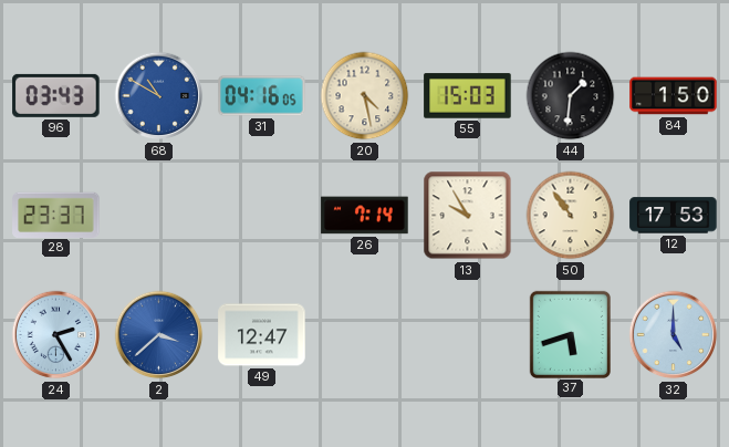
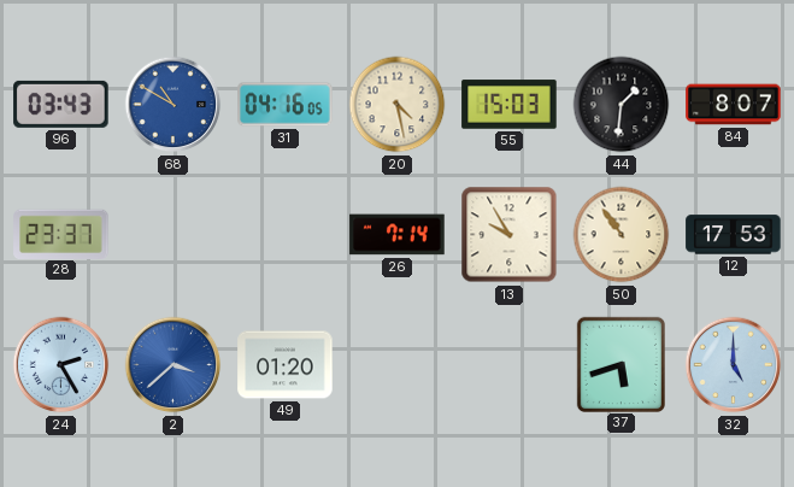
84: 1:50 -> 8:07 (734, 105)
49: 12:47 -> 01:20 (286, 365)
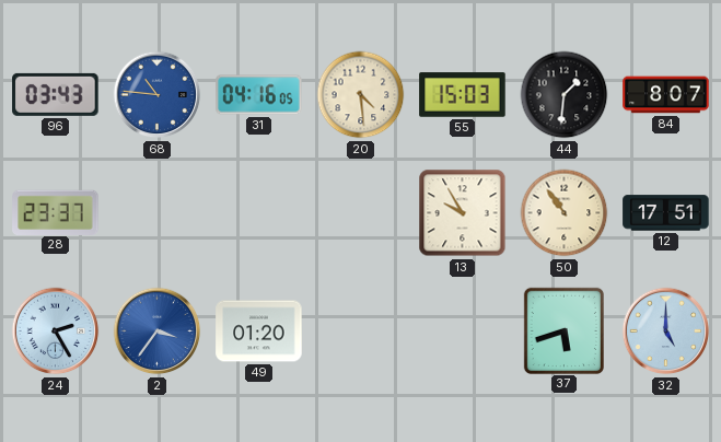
68: 10:50 -> 10:46 (158, 95)
20: 4:28 -> 4:29 (361, 95)
26: 7:14 -> none (398, 235)
12: 17:53 -> 17:51 (666, 213)
2: 3:38 -> 3:36 (158, 331)
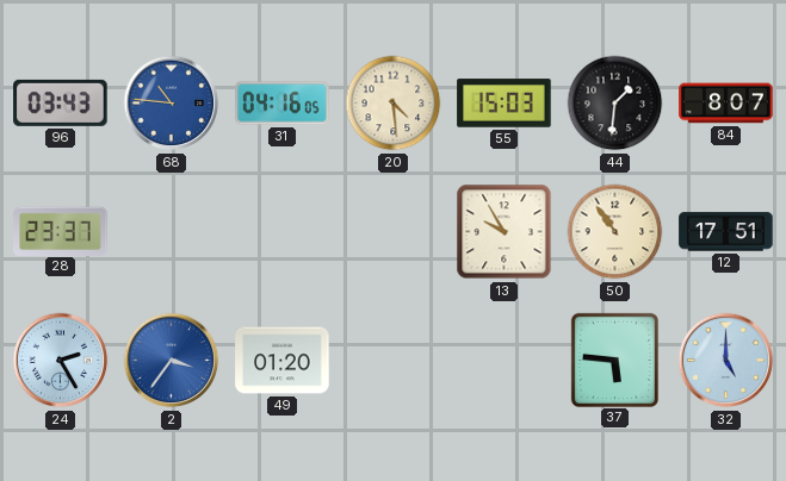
37: 5:42 -> 5:46 (614, 360)
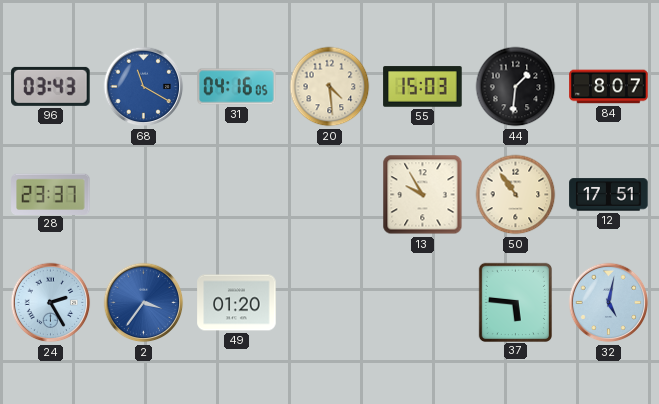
68: 10:46 -> 11:20 (144, 87)
32: 5:00 -> 5:02 (609, 303)
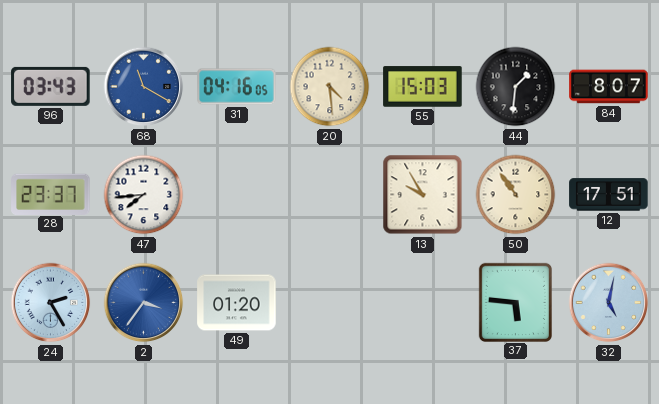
47: none -> 7:44 (144, 195)
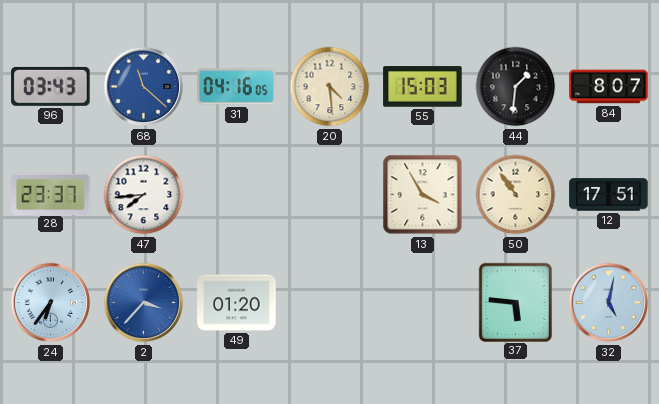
68: 11:20 -> 11:22 (144, 87)
13: 9:55 -> 3:55 (423, 195)
24: 2:25 -> 6:36 (51, 303)
2: 3:36 -> 3:37 (144, 303)
